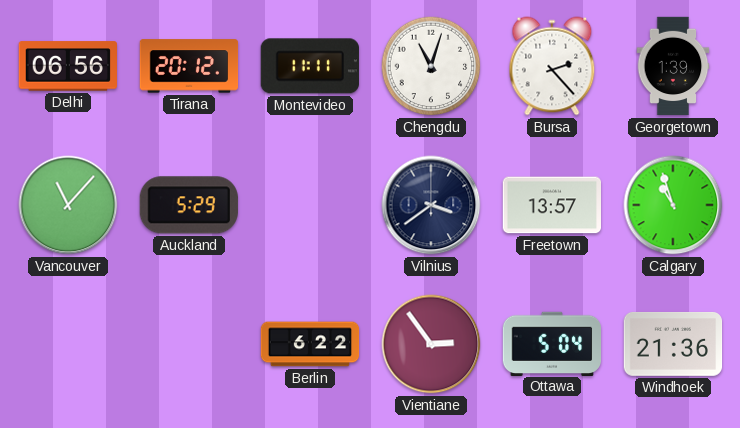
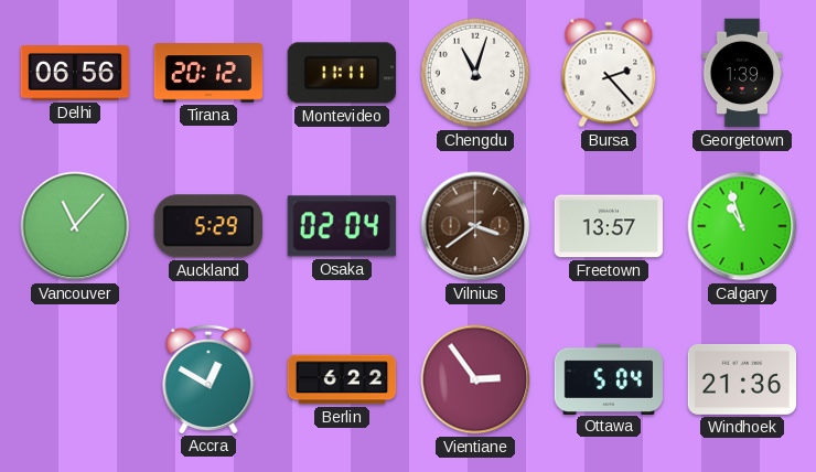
Osaka: none -> 02:04 (342, 226)
Vilnius dial: navy -> brown (475, 226)
Accra: none -> 12:50 (208, 378)
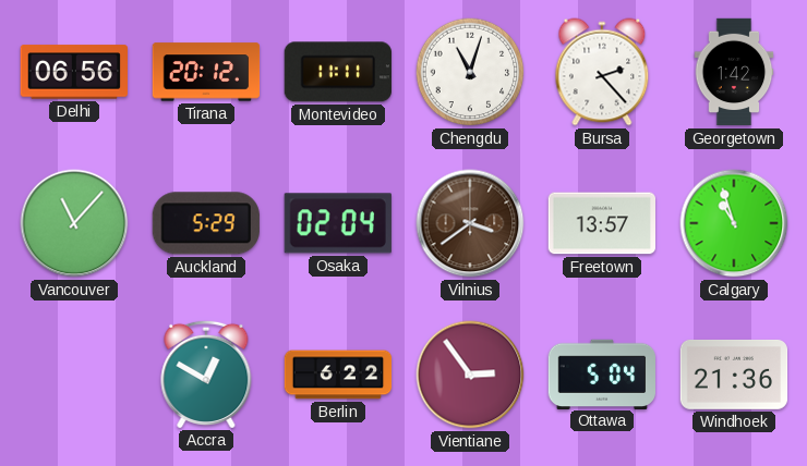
Georgetown: 1:39 -> 1:42 (734, 72)
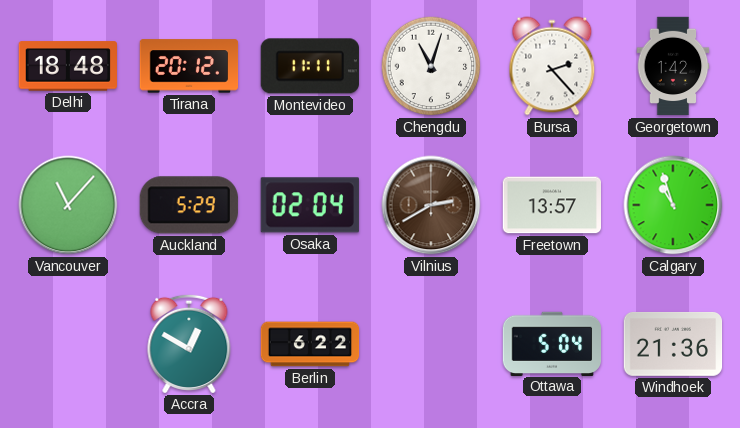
Delhi: 06:56 -> 18:48 (67, 66)
Vilnius: 3:39 -> 2:40 (431, 205)
Vientiane: 2:54 -> none (470, 375)
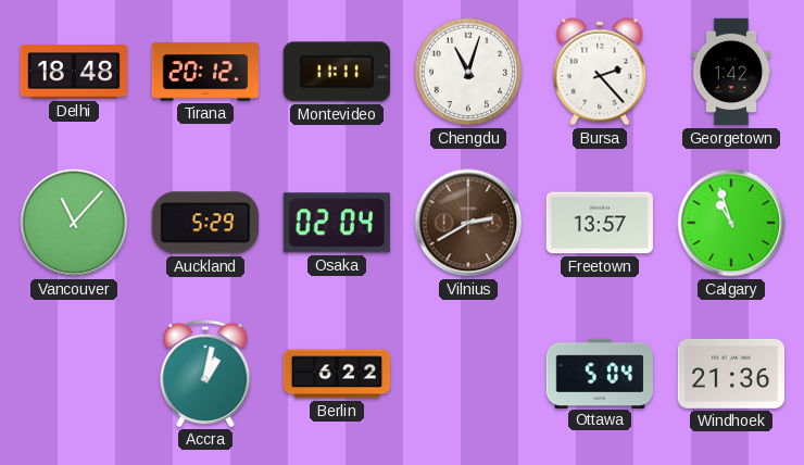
Accra: 12:50 -> 1:02 (205, 373)
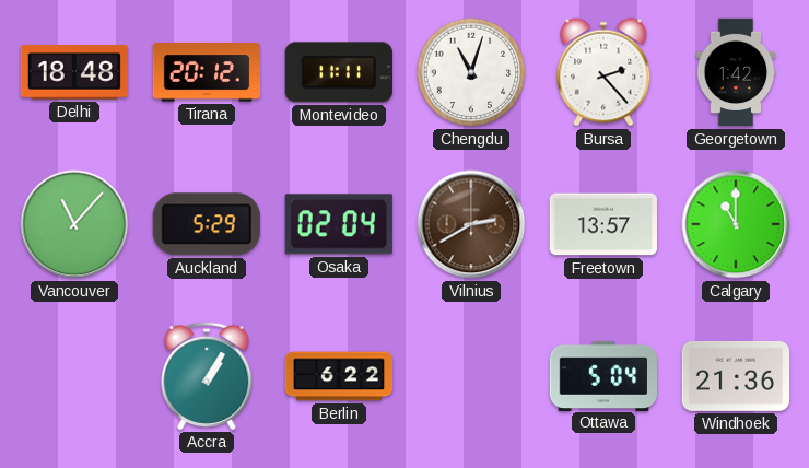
Calgary: 10:57 -> 11:00 (736, 224)
Accra: 1:02 -> 1:05 (207, 375)
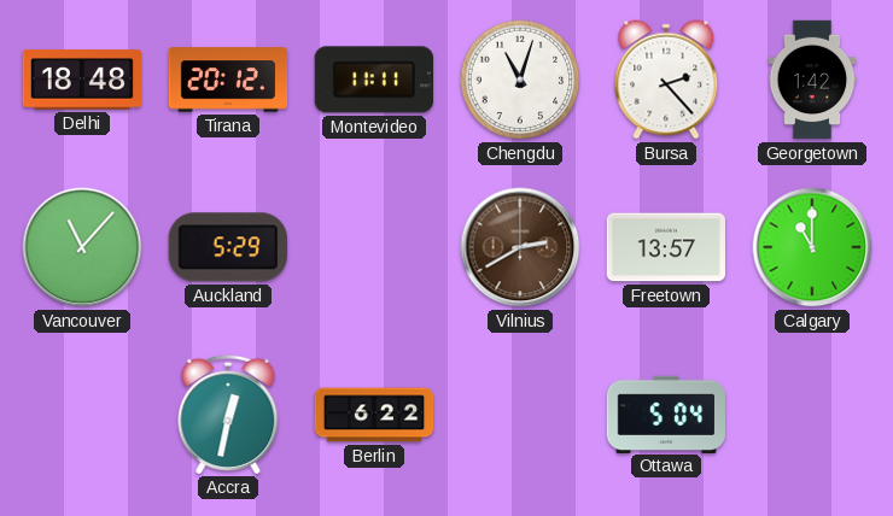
Osaka: 02:04 -> none (339, 224)
Accra: 1:05 -> 12:32 (228, 414)
Windhoek: 21:36 -> none (736, 376)
